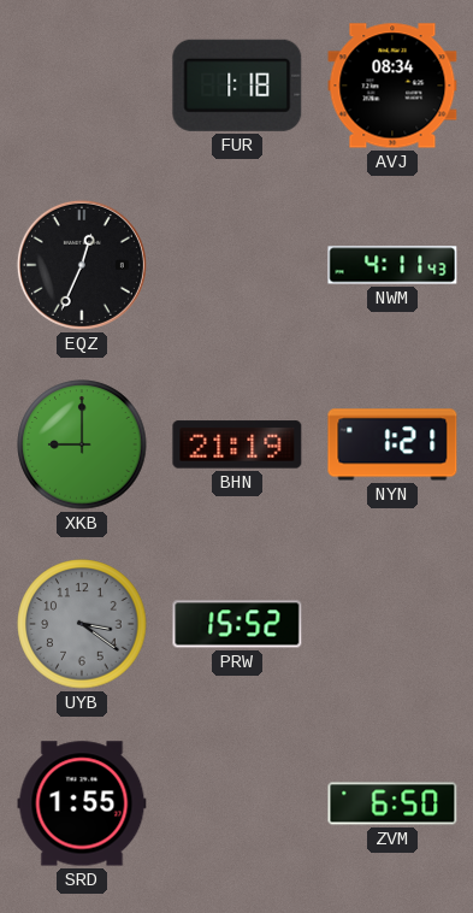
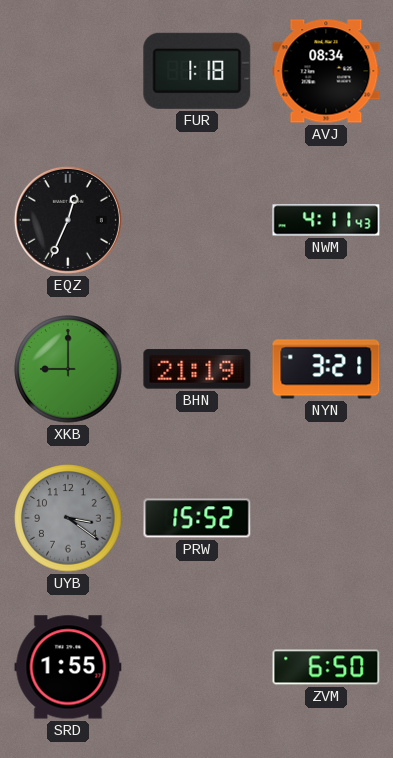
NYN: 1:21 -> 3:21 (326, 369)
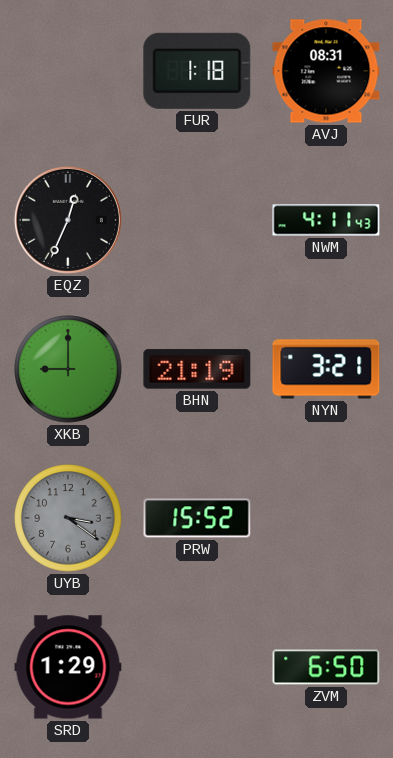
AVJ: 08:34 -> 08:31 (326, 71)
SRD: 1:55 -> 1:29 (68, 667)
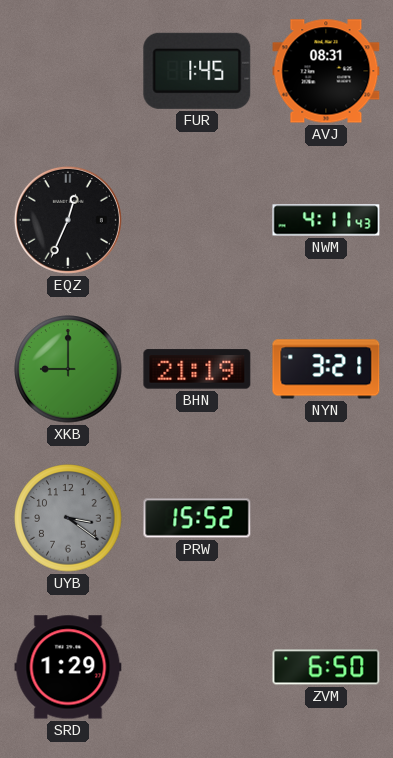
FUR: 1:18 -> 1:45 (197, 71)
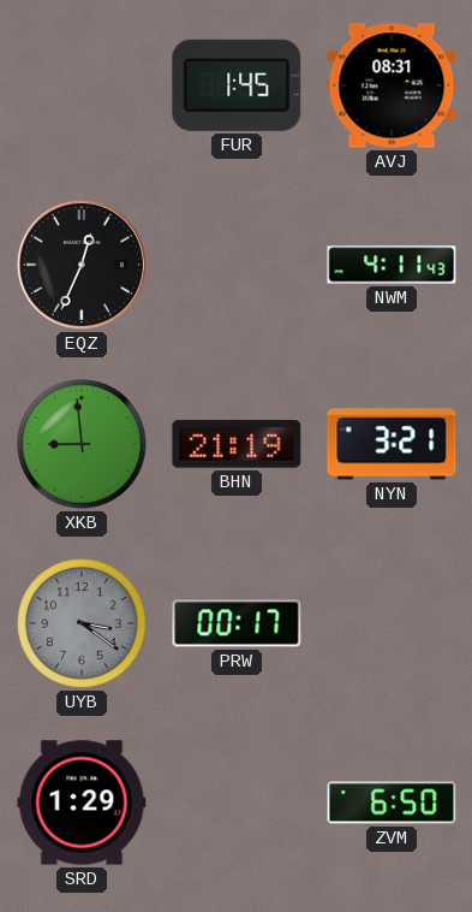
XKB: 9:00 -> 8:59 (82, 444)
PRW: 15:52 -> 00:17 (237, 623)
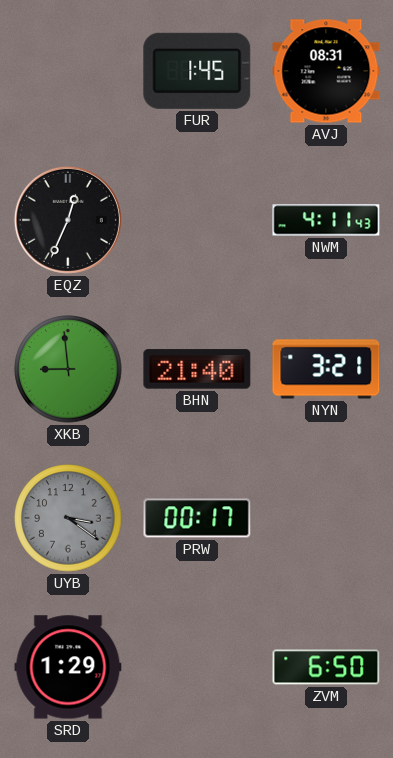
BHN: 21:19 -> 21:40 (197, 369)
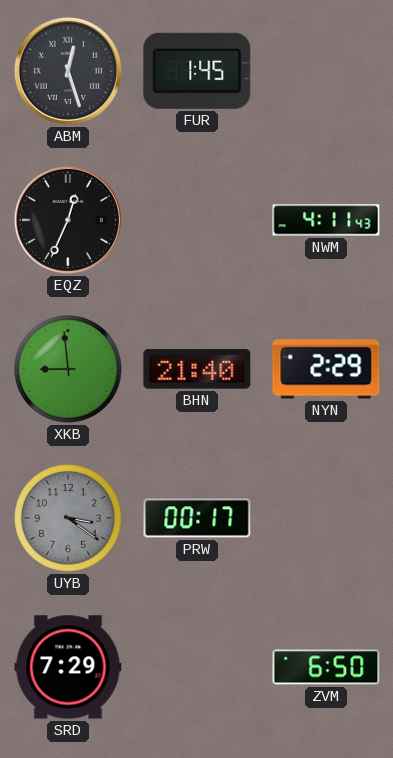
ABM: none -> 12:27 (68, 71)
AVJ: 08:31 -> none (326, 71)
NYN: 3:21 -> 2:29 (326, 369)
SRD: 1:29 -> 7:29 (68, 667)
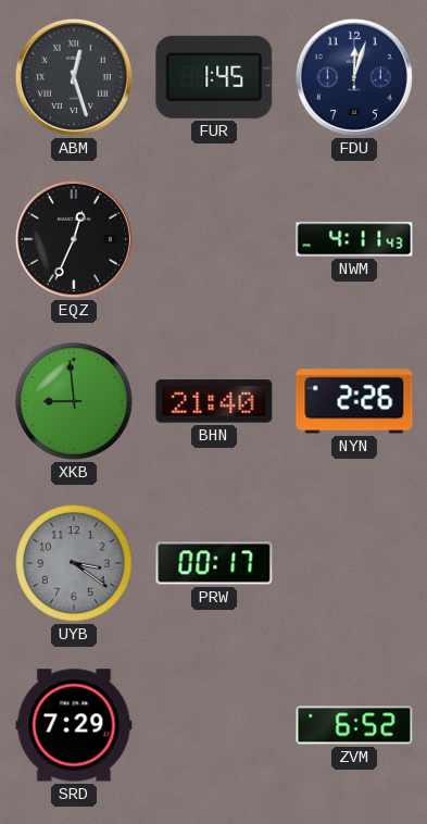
FDU: none -> 12:03 (354, 77)
NYN: 2:29 -> 2:26 (354, 401)
ZVM: 6:50 -> 6:52 (354, 725)
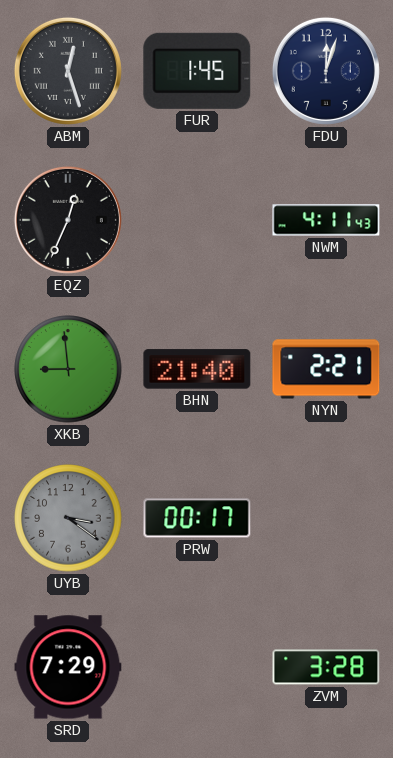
NYN: 2:26 -> 2:21 (326, 369)
ZVM: 6:52 -> 3:28 (326, 667)
